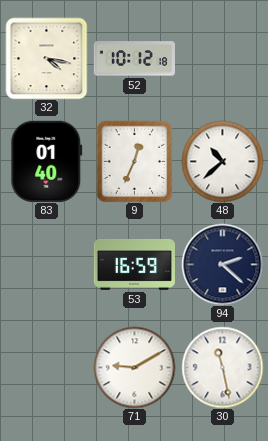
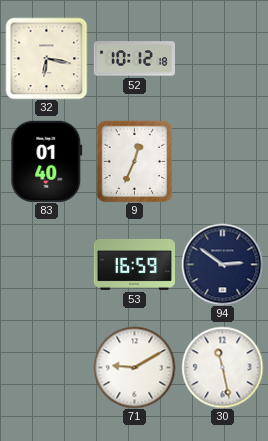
32: 4:17 -> 6:17 (46, 58)
48: 10:38 -> none (222, 161)
94: 2:22 -> 2:51 (222, 264)
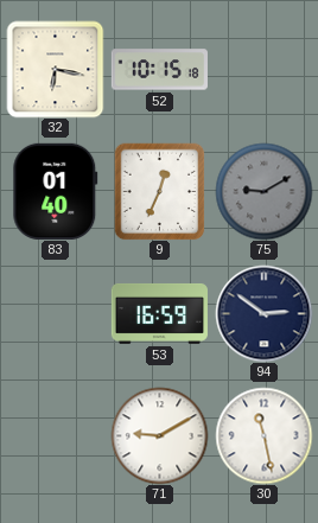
52: 10:12 -> 10:15 (159, 70)
75: none -> 9:10 (263, 191)
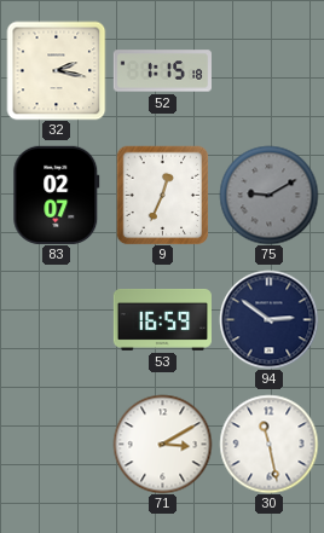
32: 6:17 -> 2:17 (56, 70)
52: 10:15 -> 1:15 (162, 71)
83: 01:40 -> 02:07 (57, 195)
71: 9:10 -> 3:10 (162, 444)
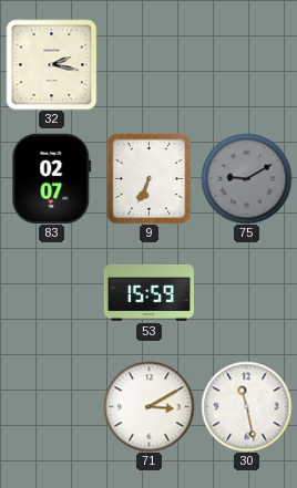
52: 1:15 -> none (162, 71)
9: 12:34 -> 6:34 (150, 178)
53: 16:59 -> 15:59 (148, 292)
94: 2:51 -> none (268, 319)
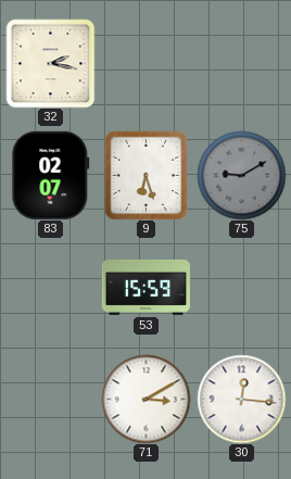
9: 6:34 -> 6:27 (147, 175)
30: 11:28 -> 12:16 (241, 399)
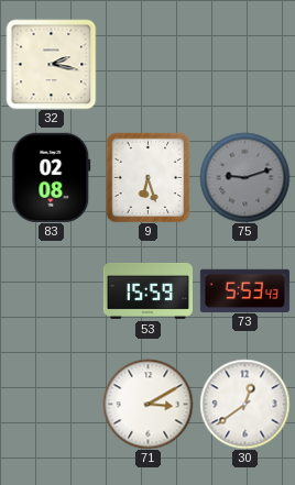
83: 02:07 -> 02:08 (52, 177)
75: 9:10 -> 9:12 (244, 177)
73: none -> 5:53 (244, 290)
30: 12:16 -> 12:39 (244, 404)
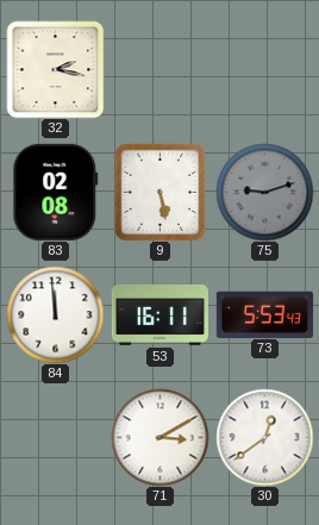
9: 6:27 -> 5:28 (161, 192)
84: none -> 11:59 (55, 314)
53: 15:59 -> 16:11 (159, 314)
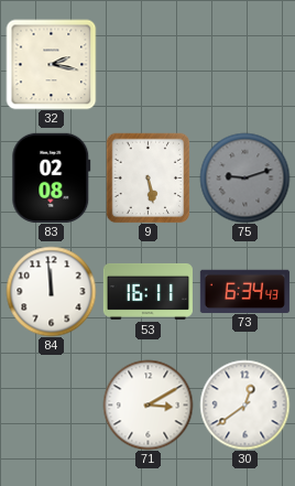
73: 5:53 -> 6:34 (244, 291)
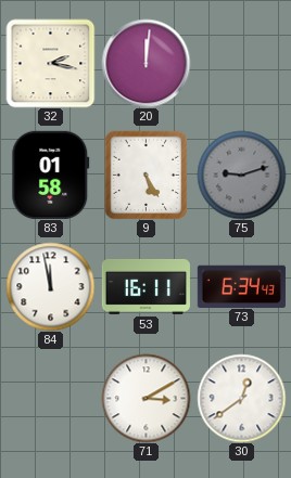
20: none -> 12:01 (145, 63)
83: 02:08 -> 01:58 (51, 175)
9: 5:28 -> 5:25 (147, 175)
84: 11:59 -> 11:58 (50, 286)
